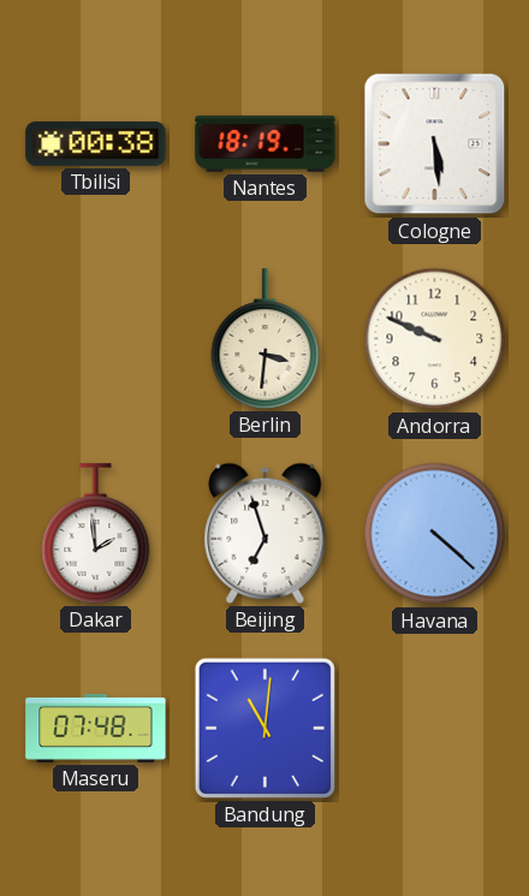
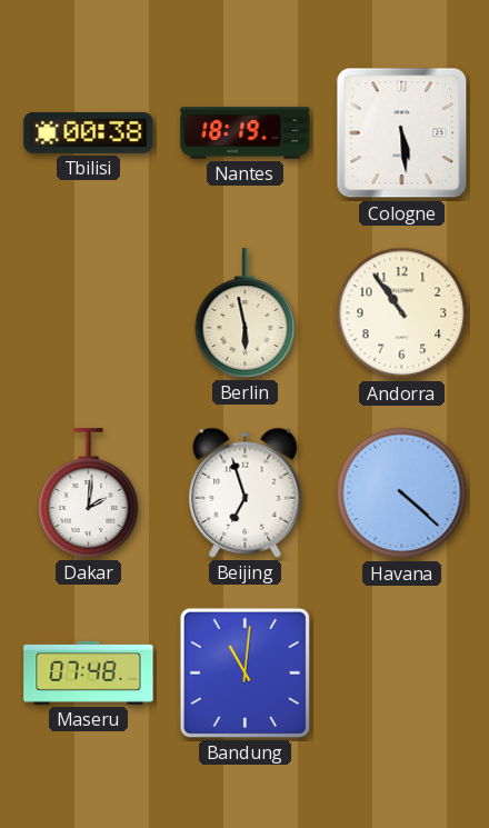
Berlin: 3:31 -> 5:58 (246, 313)
Andorra: 9:49 -> 10:54 (402, 313)
Dakar: 1:59 -> 2:01 (89, 493)
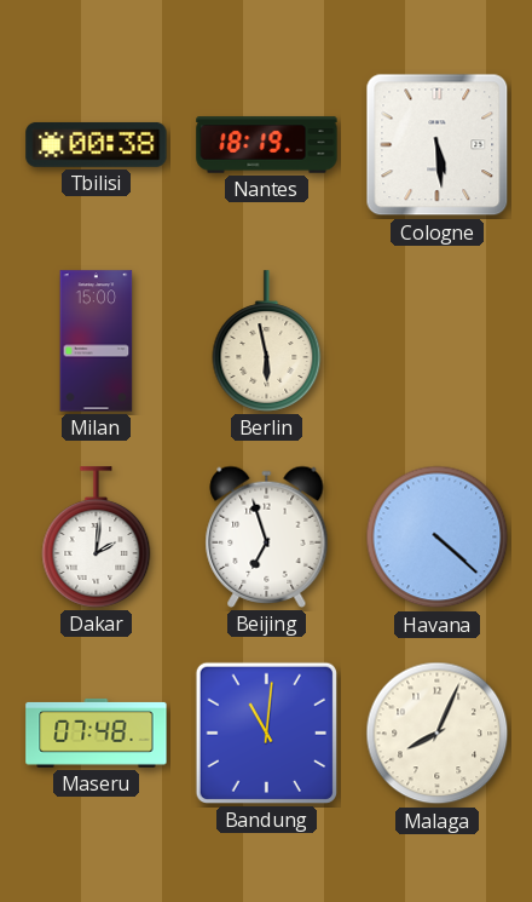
Milan: none -> 15:00 (97, 341)
Andorra: 10:54 -> none (402, 313)
Malaga: none -> 8:04 (438, 734)
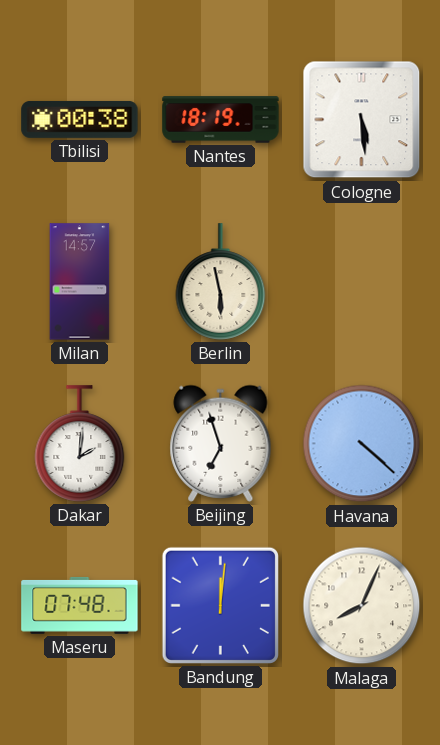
Milan: 15:00 -> 14:57 (80, 282)
Bandung: 11:01 -> 12:01 (220, 605)
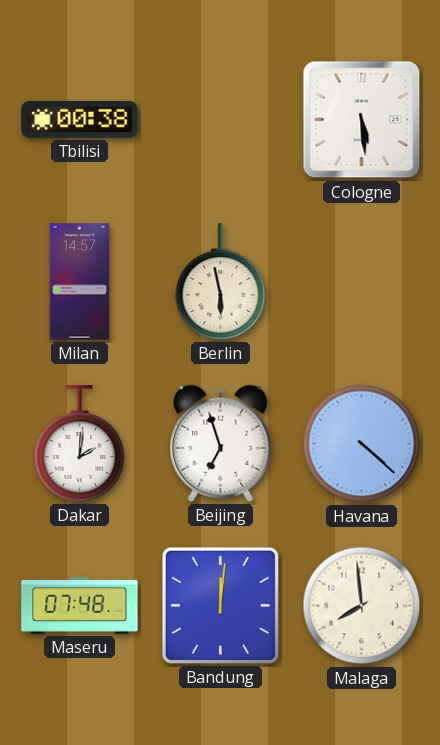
Nantes: 18:19 -> none (221, 120)
Malaga: 8:04 -> 7:59 (362, 606)
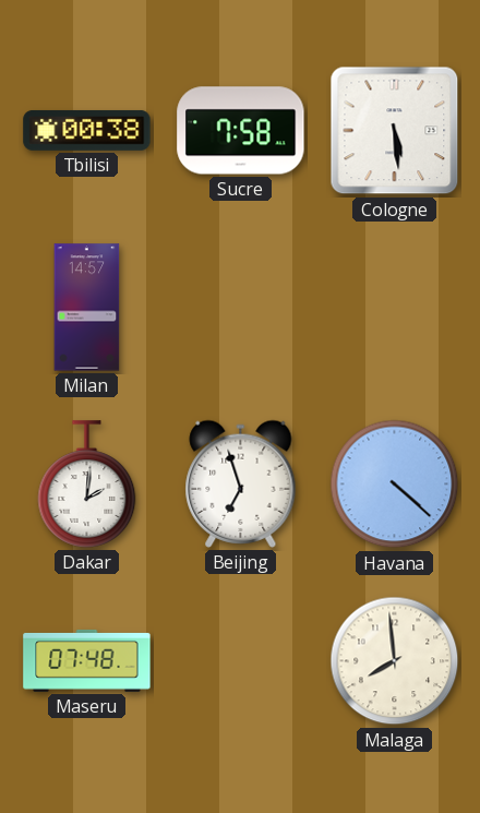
Sucre: none -> 7:58 (241, 131)
Berlin: 5:58 -> none (221, 282)
Bandung: 12:01 -> none (220, 605)
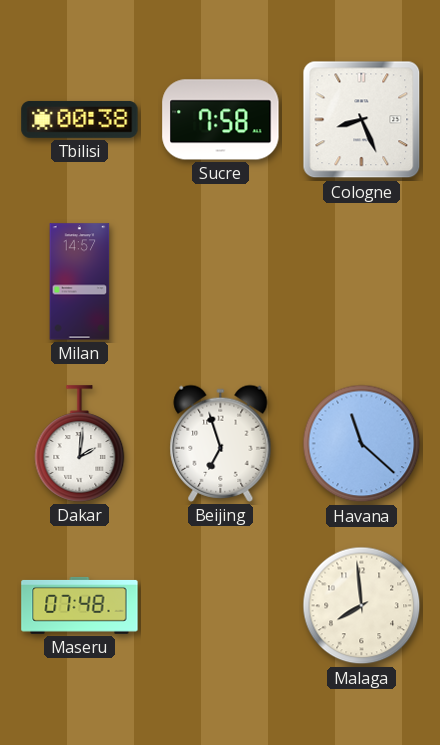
Cologne: 5:29 -> 8:26 (362, 120)
Havana: 4:22 -> 11:22 (362, 444)
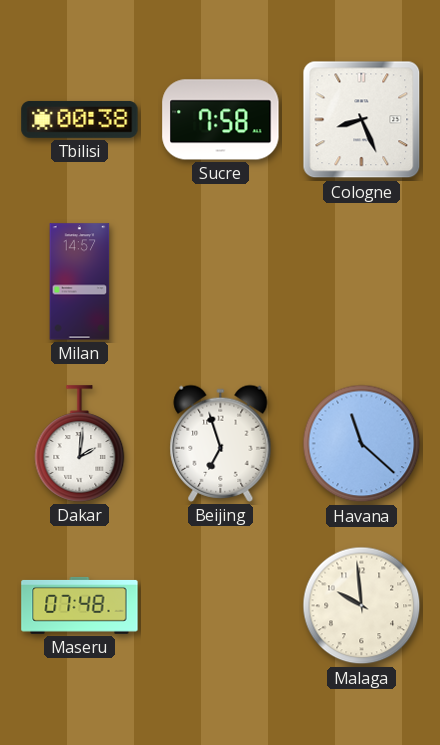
Malaga: 7:59 -> 9:59 (362, 606)
